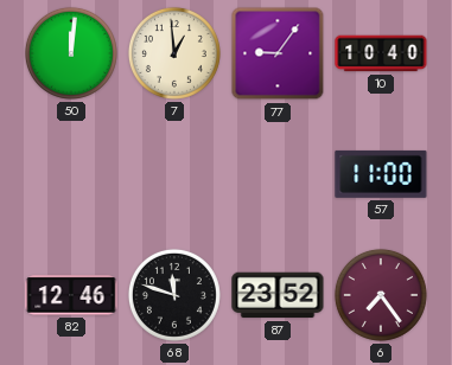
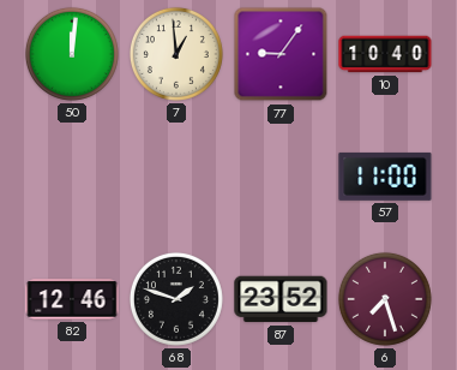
68: 11:48 -> 1:48 (176, 299)
6: 7:24 -> 7:27 (385, 299)
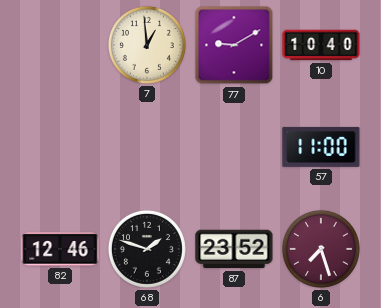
50: 12:01 -> none (72, 54)
77: 9:06 -> 9:10 (234, 45)
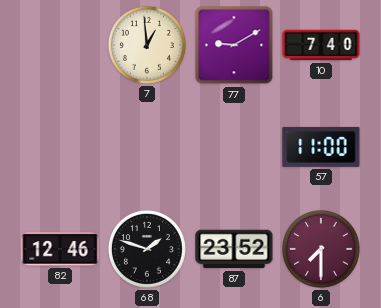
10: 10:40 -> 7:40 (321, 45)
6: 7:27 -> 7:30 (321, 249)
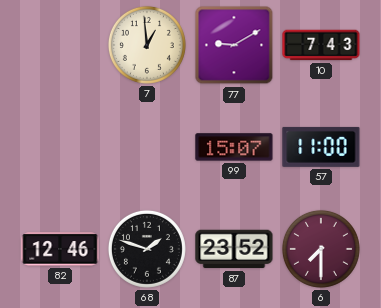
10: 7:40 -> 7:43 (321, 45)
99: none -> 15:07 (234, 147)
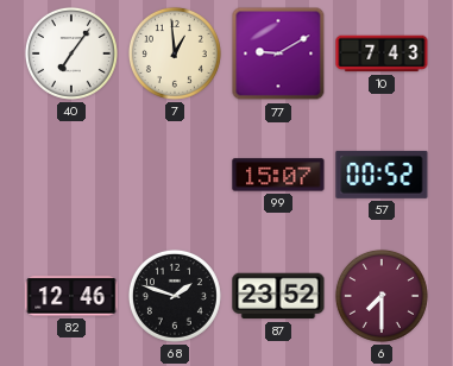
40: none -> 7:06 (71, 53)
57: 11:00 -> 00:52 (382, 175)
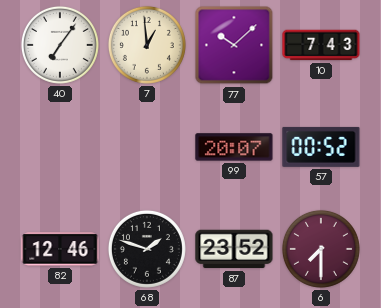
77: 9:10 -> 10:08 (234, 45)
99: 15:07 -> 20:07 (234, 147)
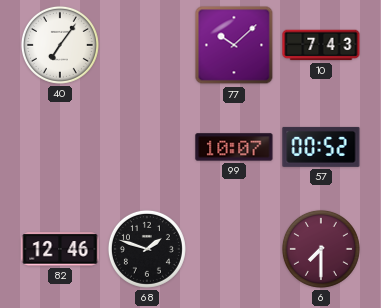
7: 12:59 -> none (147, 45)
99: 20:07 -> 10:07 (234, 147)
87: 23:52 -> none (234, 249)
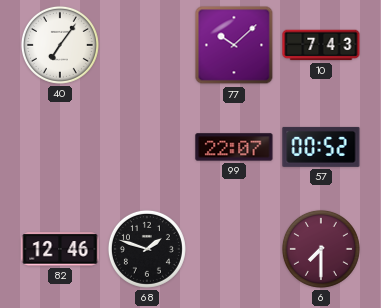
99: 10:07 -> 22:07 (234, 147)
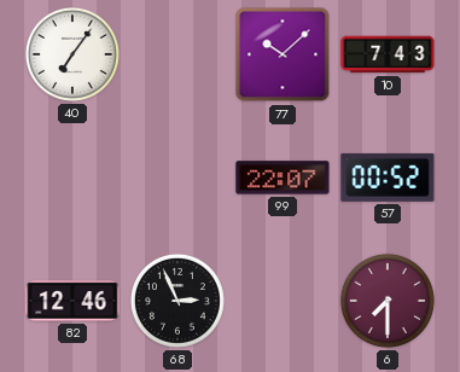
68: 1:48 -> 2:56 (177, 301)
